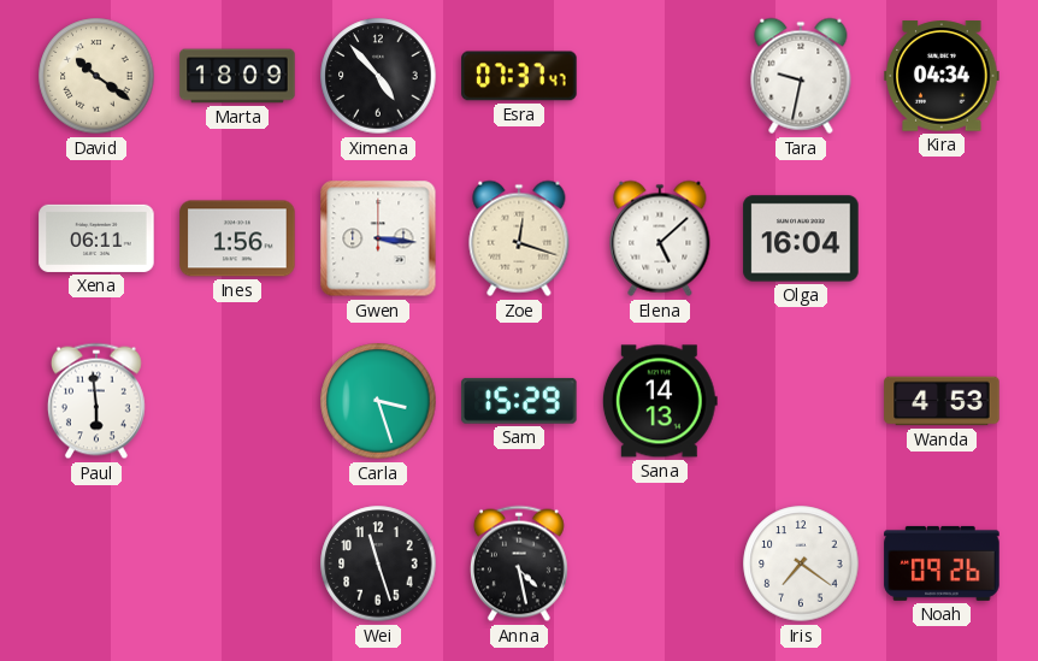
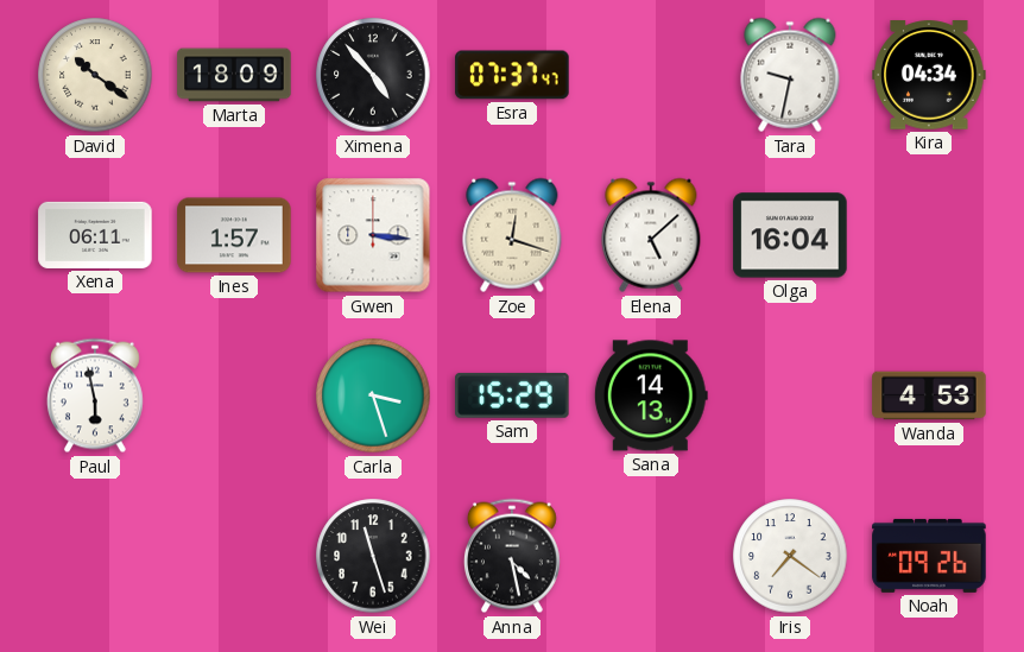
Ines: 1:56 -> 1:57 (234, 235)
Paul: 5:59 -> 5:58 (95, 395)
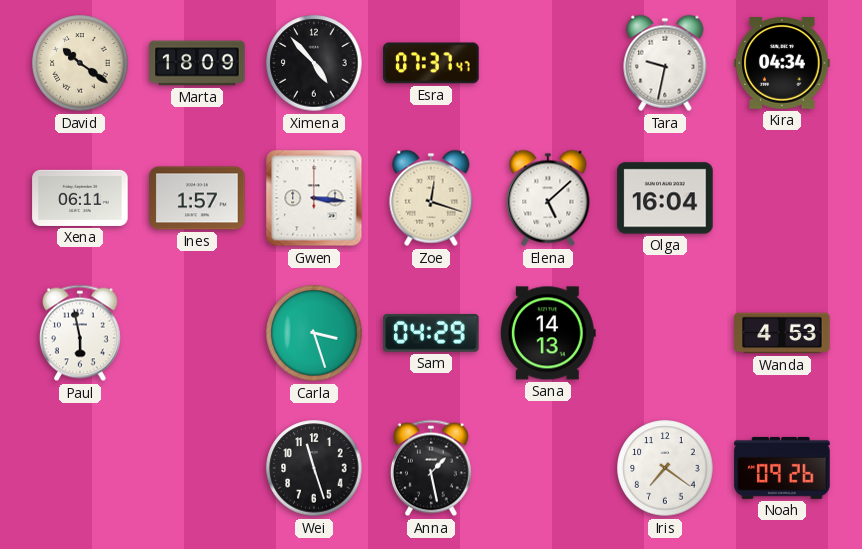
Sam: 15:29 -> 04:29 (431, 333)
Anna: 4:28 -> 1:28 (431, 468)
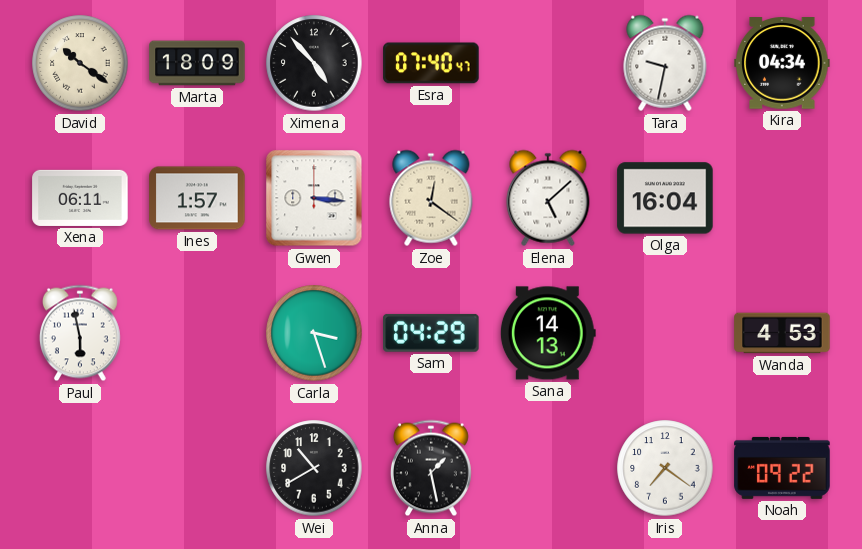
Esra: 07:37 -> 07:40 (431, 63)
Zoe: 12:18 -> 12:21 (431, 198)
Wei: 11:27 -> 10:40 (314, 468)
Noah: 09:26 -> 09:22 (782, 468)
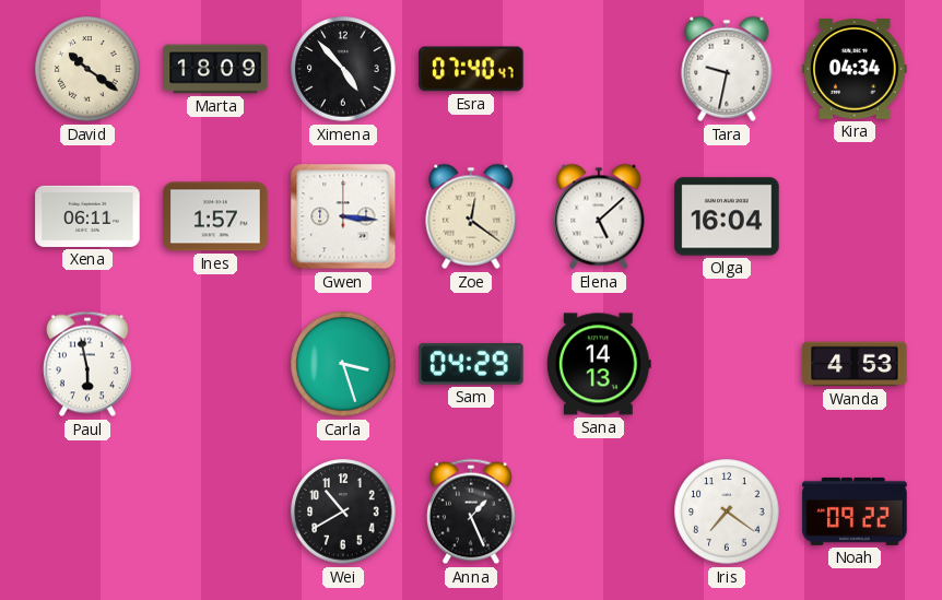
Anna: 1:28 -> 1:26 (471, 511)
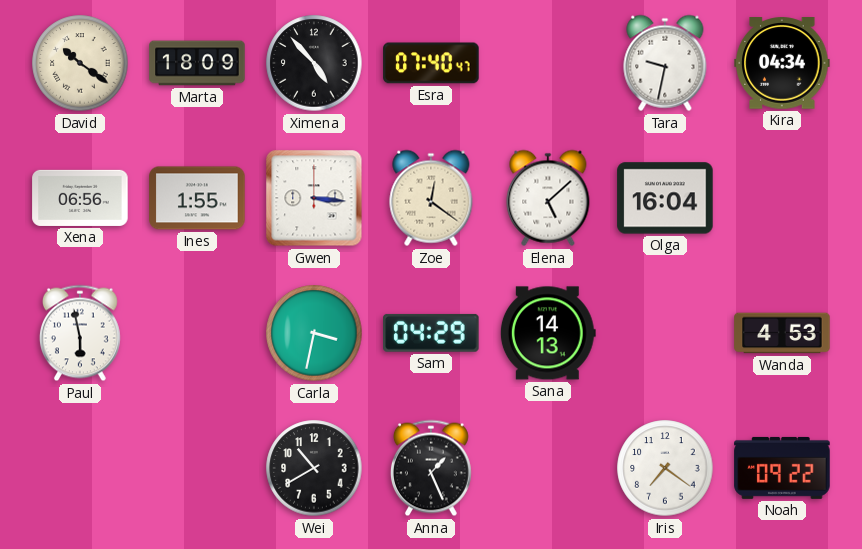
Xena: 06:11 -> 06:56 (80, 198)
Ines: 1:57 -> 1:55 (197, 198)
Carla: 3:27 -> 3:32 (314, 333)
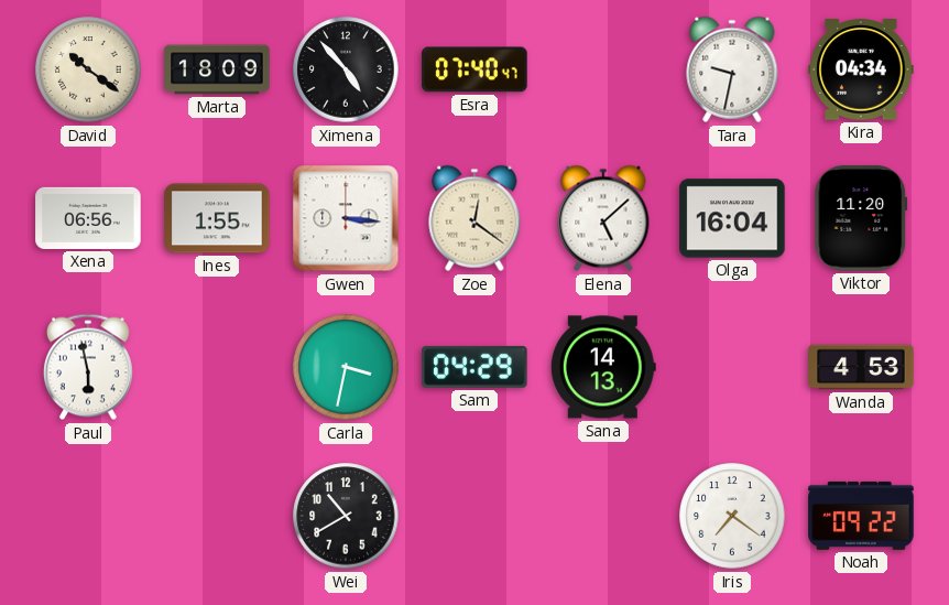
Viktor: none -> 11:20 (861, 218)
Anna: 1:26 -> none (431, 468)
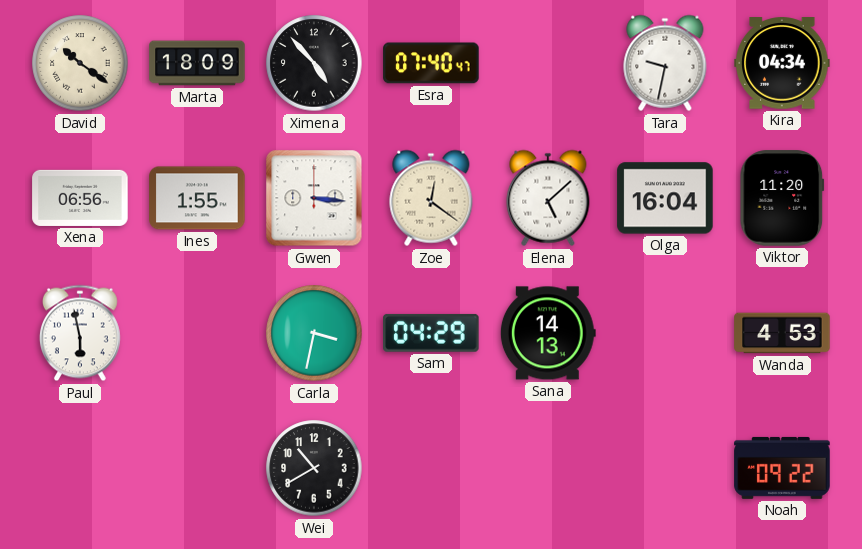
Iris: 7:21 -> none (732, 516)
